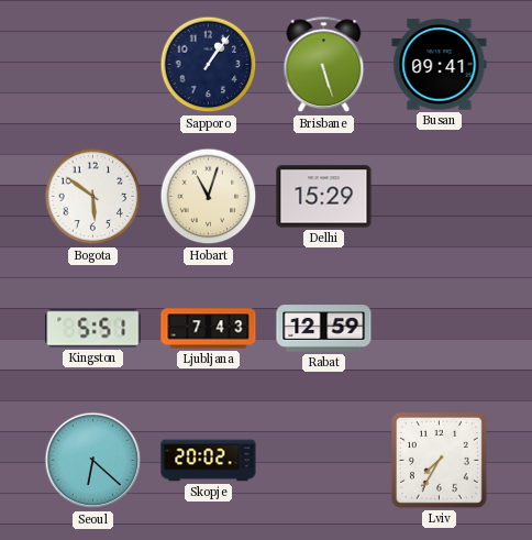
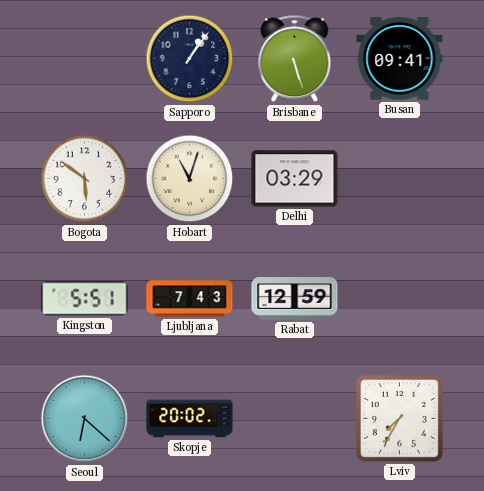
Delhi: 15:29 -> 03:29 (295, 179)
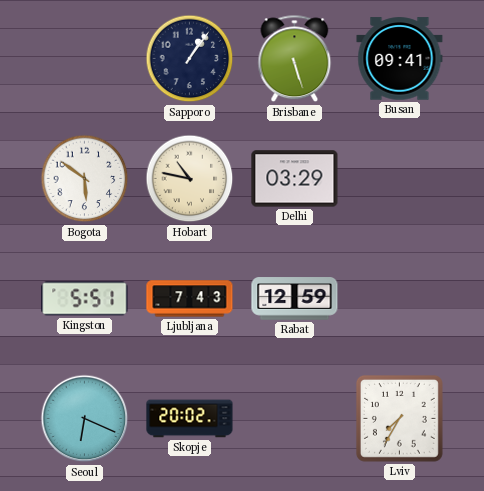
Hobart: 11:03 -> 10:47 (190, 179)
Seoul: 6:22 -> 6:19 (85, 419)
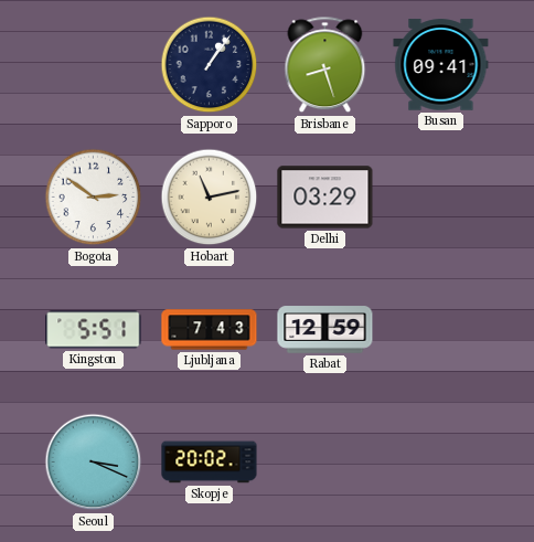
Brisbane: 5:27 -> 8:27 (325, 65)
Bogota: 5:51 -> 2:51 (94, 198)
Hobart: 10:47 -> 11:13 (210, 198)
Seoul: 6:19 -> 3:19 (94, 463)
Lviv: 7:35 -> none (399, 418)
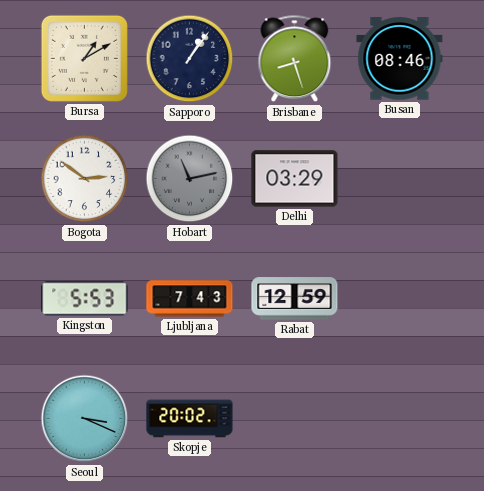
Bursa: none -> 1:10 (84, 58)
Busan: 09:41 -> 08:46 (400, 59)
Hobart dial: cream -> grey (190, 179)
Kingston: 5:51 -> 5:53 (85, 299)
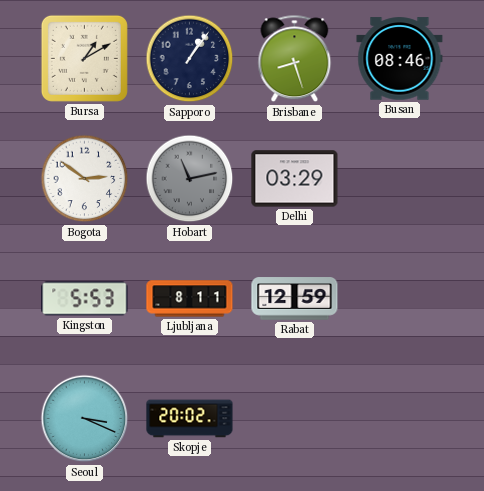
Ljubljana: 7:43 -> 8:11 (190, 299)
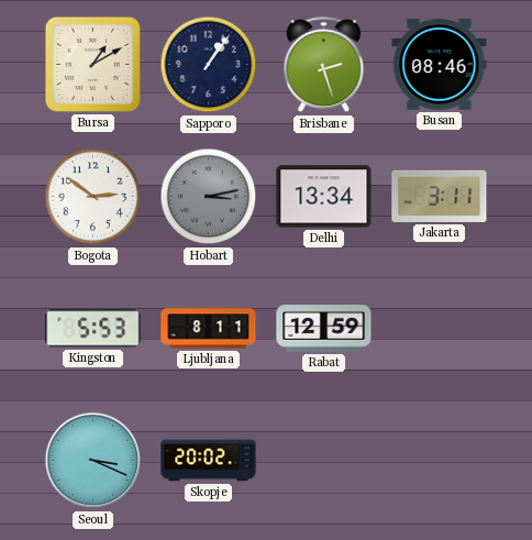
Brisbane: 8:27 -> 2:27 (324, 65)
Hobart: 11:13 -> 3:13 (209, 197)
Delhi: 03:29 -> 13:34 (324, 197)
Jakarta: none -> 3:11 (440, 196)
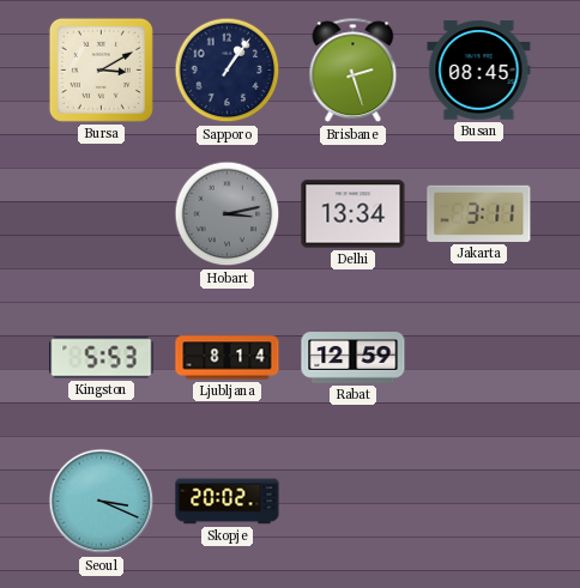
Bursa: 1:10 -> 3:10 (101, 69)
Busan: 08:46 -> 08:45 (479, 71)
Bogota: 2:51 -> none (93, 197)
Ljubljana: 8:11 -> 8:14 (228, 358)
